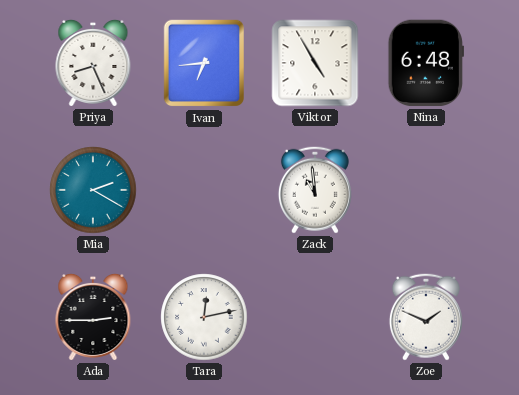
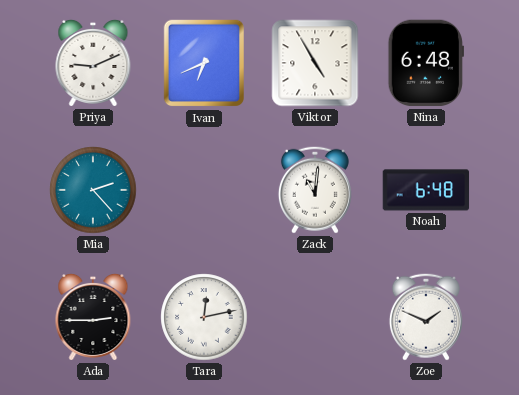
Priya: 8:26 -> 9:11 (93, 63)
Ivan: 6:44 -> 6:41 (203, 63)
Mia: 2:20 -> 2:23 (93, 190)
Zack: 10:59 -> 11:01 (315, 190)
Noah: none -> 6:48 (426, 190)
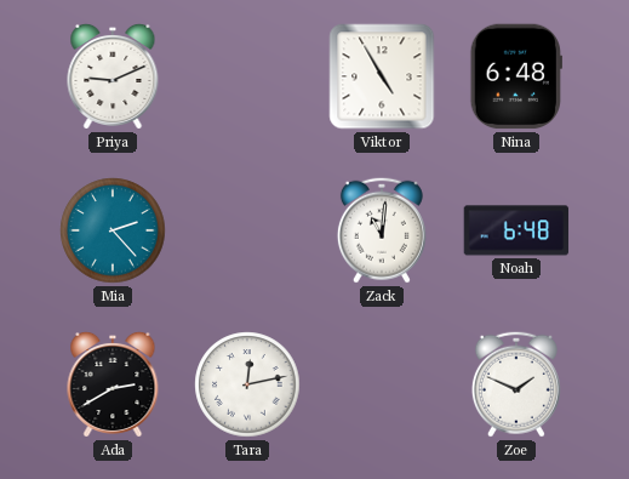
Ivan: 6:41 -> none (203, 63)
Ada: 2:45 -> 2:40 (113, 384)
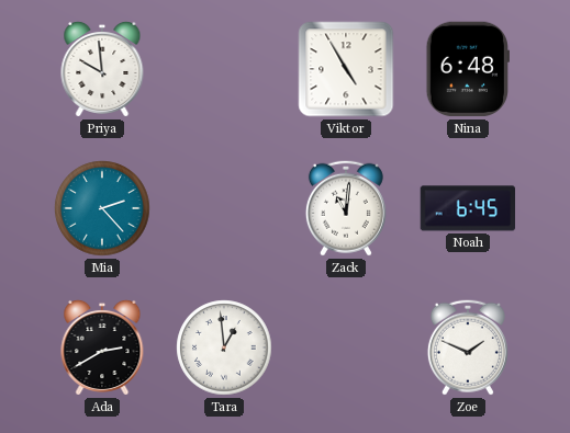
Priya: 9:11 -> 9:59 (102, 69)
Noah: 6:48 -> 6:45 (468, 208)
Tara: 12:13 -> 12:59 (224, 347)
